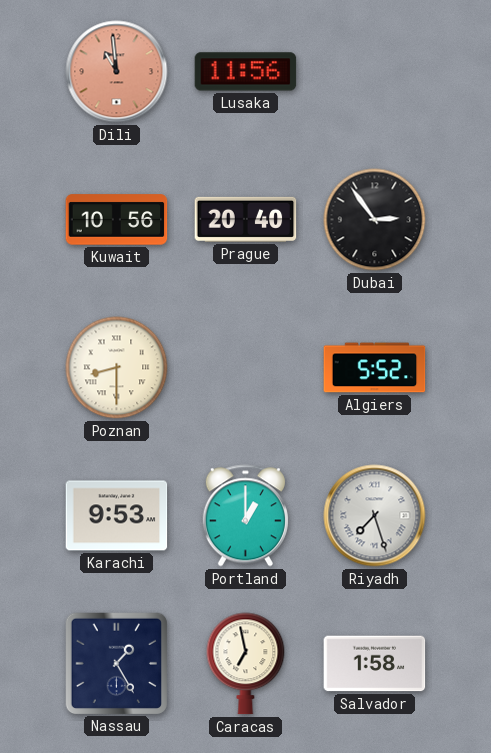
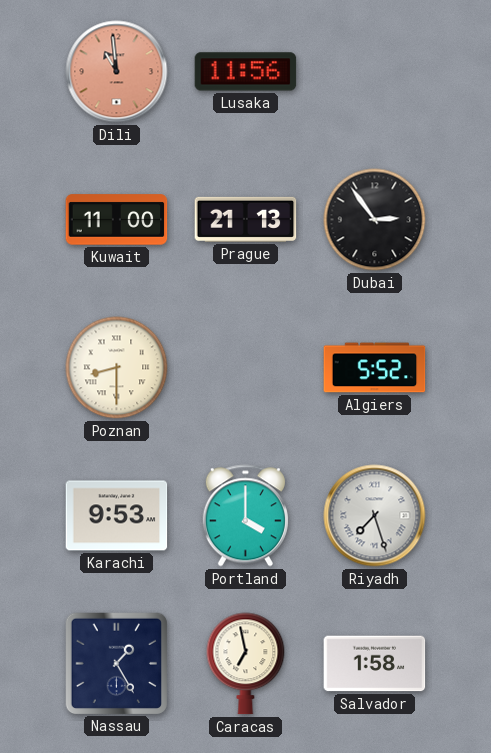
Kuwait: 10:56 -> 11:00 (117, 220)
Prague: 20:40 -> 21:13 (246, 219)
Portland: 1:00 -> 4:00 (245, 516)
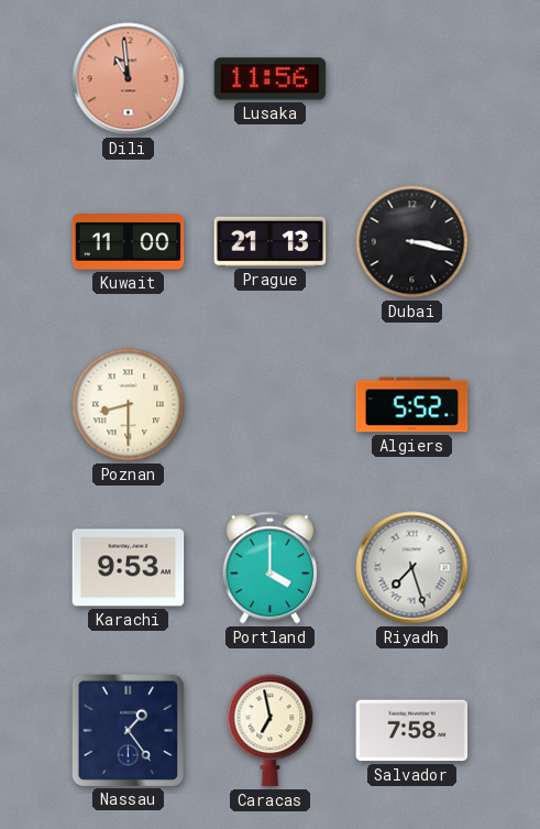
Dubai: 2:54 -> 3:17 (412, 242)
Nassau: 1:25 -> 1:24 (128, 730)
Salvador: 1:58 -> 7:58 (412, 731)
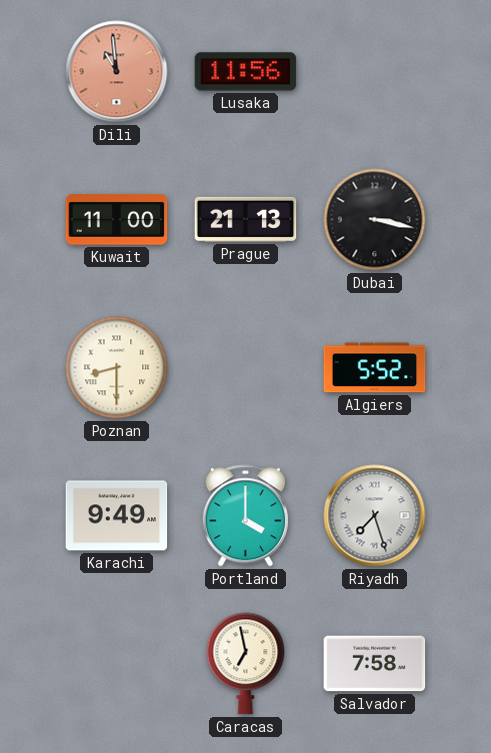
Karachi: 9:53 -> 9:49 (117, 516)
Nassau: 1:24 -> none (128, 730)
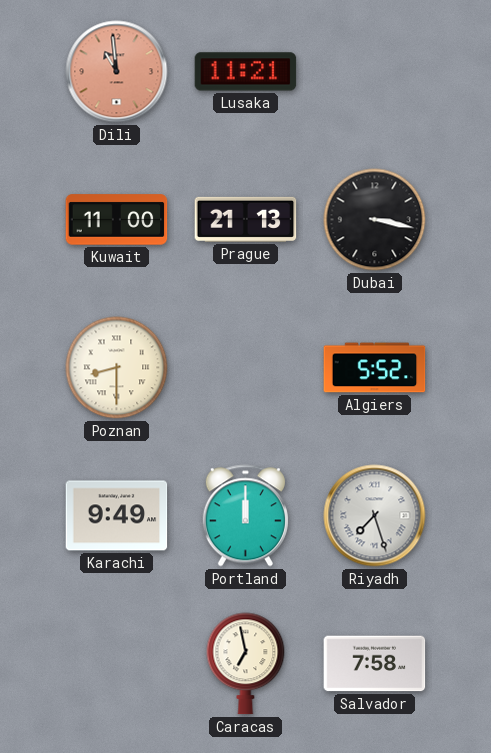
Lusaka: 11:56 -> 11:21 (246, 72)
Portland: 4:00 -> 12:00 (245, 516)
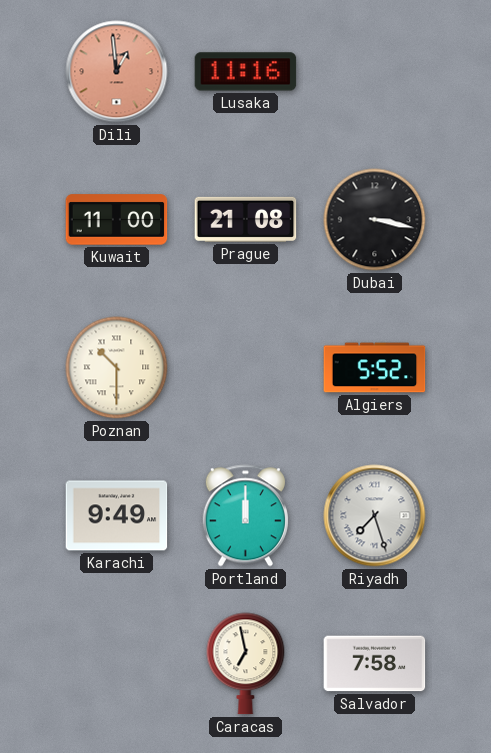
Dili: 10:59 -> 12:59 (117, 72)
Lusaka: 11:21 -> 11:16 (246, 72)
Prague: 21:13 -> 21:08 (246, 219)
Poznan: 8:30 -> 10:30 (117, 368)
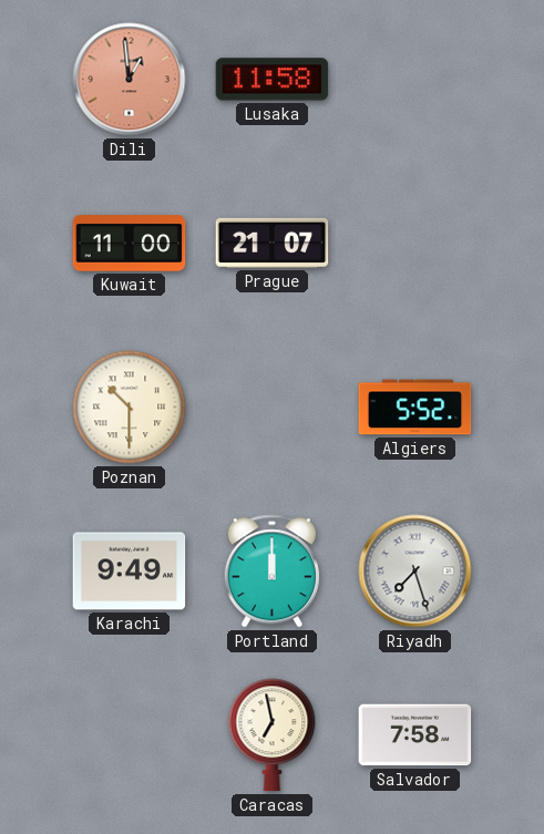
Lusaka: 11:16 -> 11:58 (273, 80)
Prague: 21:08 -> 21:07 (273, 243)
Dubai: 3:17 -> none (375, 220)
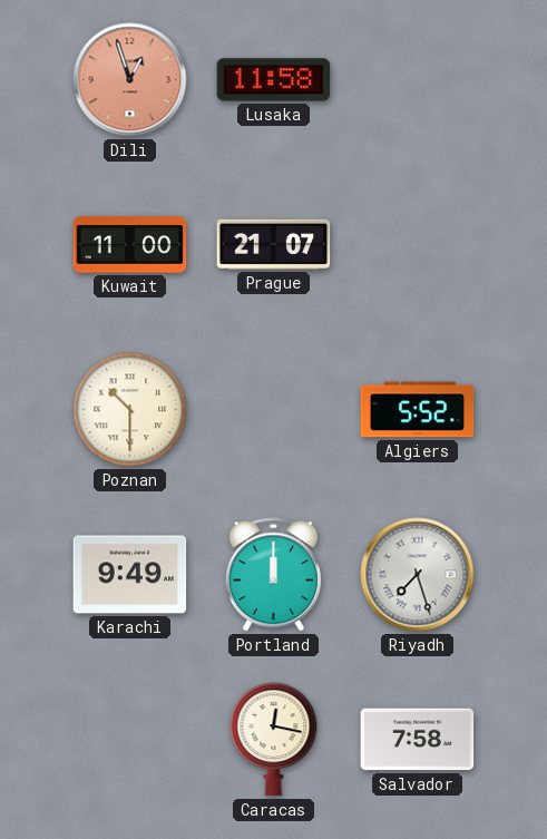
Dili: 12:59 -> 12:57 (130, 80)
Caracas: 6:58 -> 12:17 (274, 740)
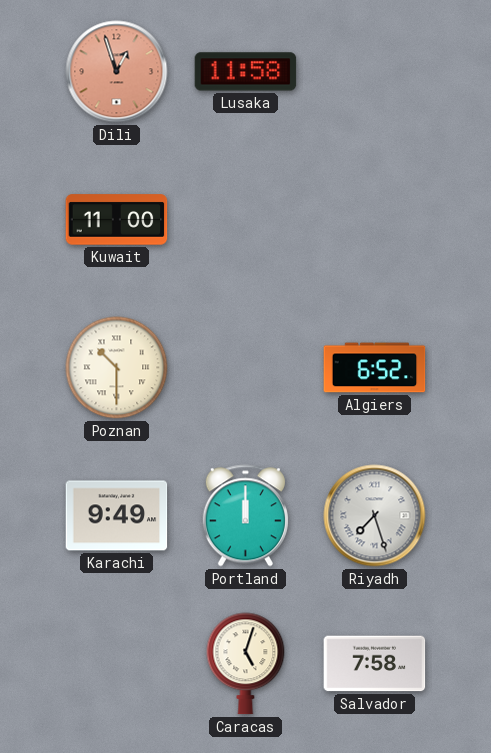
Prague: 21:07 -> none (274, 244)
Algiers: 5:52 -> 6:52 (375, 368)
Caracas: 12:17 -> 5:03 (246, 664)
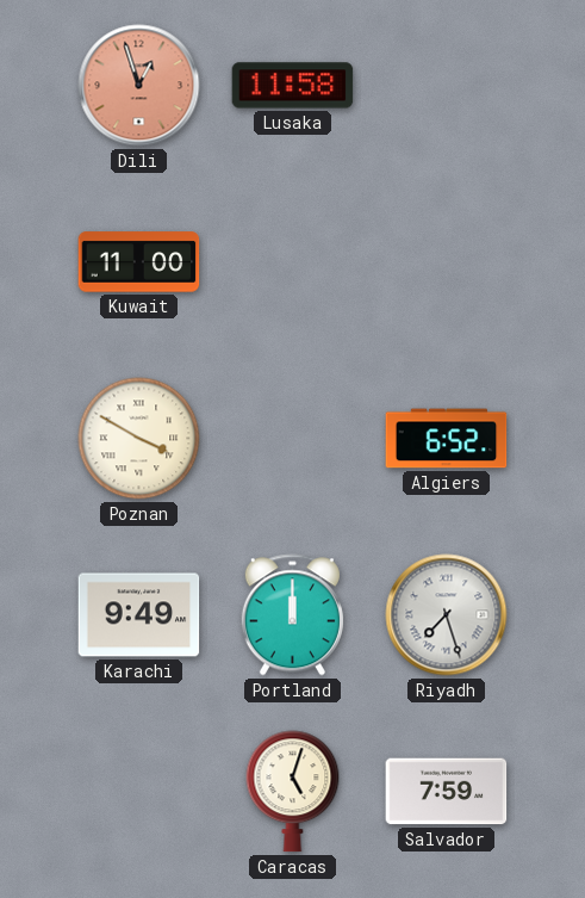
Poznan: 10:30 -> 3:50 (139, 439)
Salvador: 7:58 -> 7:59 (447, 792)
